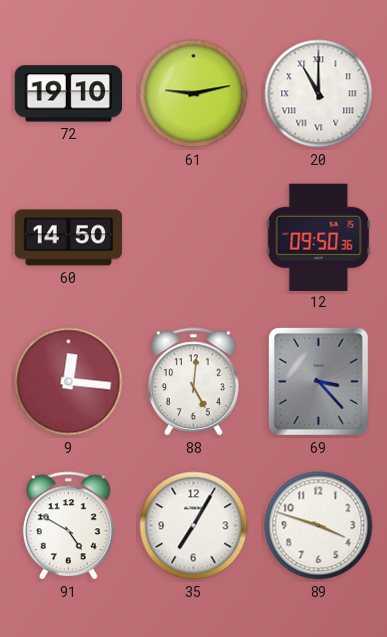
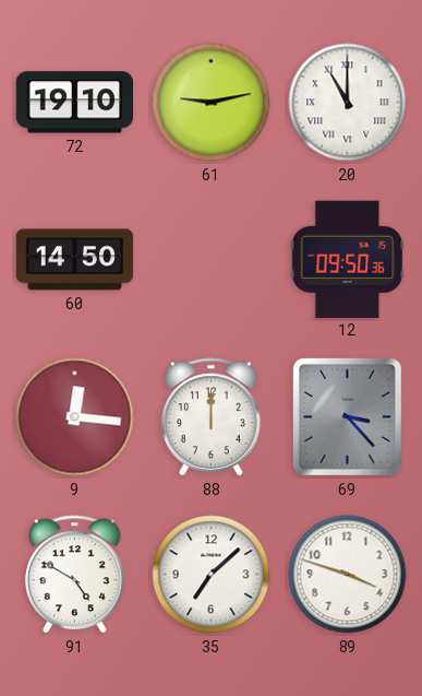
88: 5:01 -> 12:00 (210, 417)
35: 7:05 -> 7:08 (212, 575)
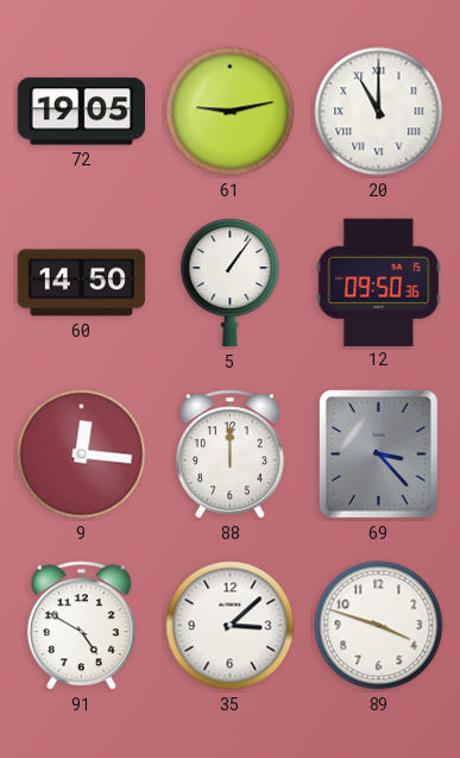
72: 19:10 -> 19:05 (82, 112)
5: none -> 1:06 (231, 283)
35: 7:08 -> 3:08 (231, 626)
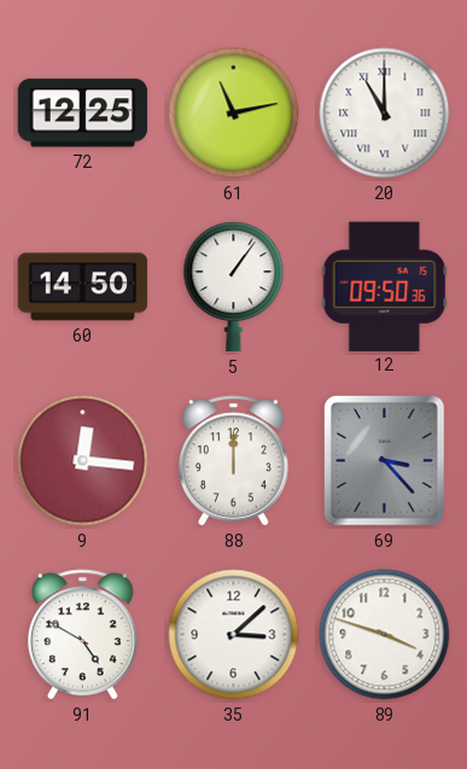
72: 19:05 -> 12:25 (83, 113)
61: 9:13 -> 11:13 (234, 113)
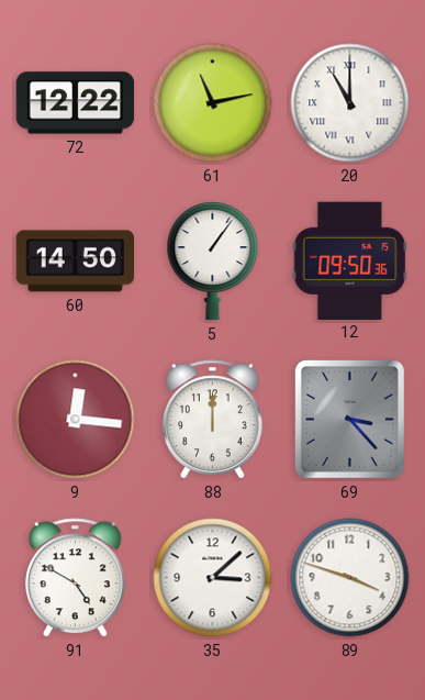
72: 12:25 -> 12:22 (76, 103)
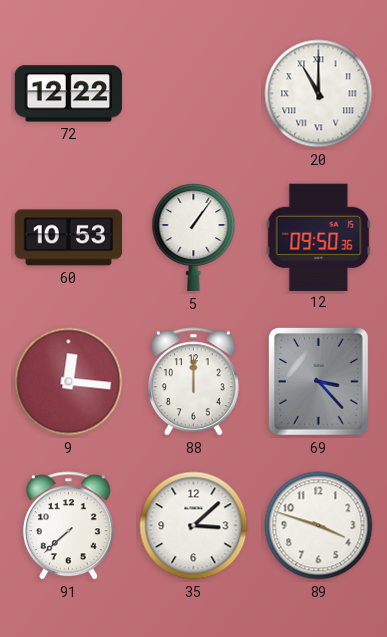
61: 11:13 -> none (213, 103)
60: 14:50 -> 10:53 (69, 238)
91: 4:50 -> 7:38 (68, 526)
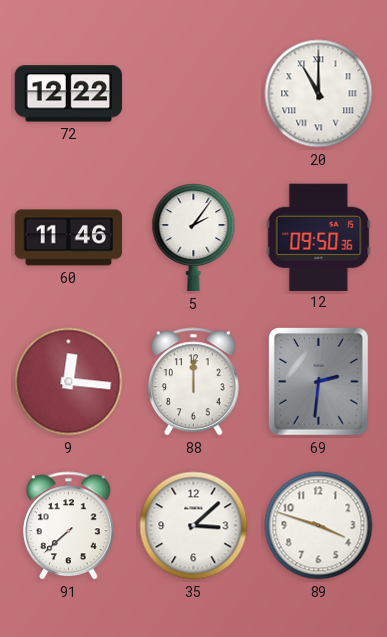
60: 10:53 -> 11:46 (69, 238)
5: 1:06 -> 2:06 (194, 238)
69: 3:23 -> 2:31 (319, 382)
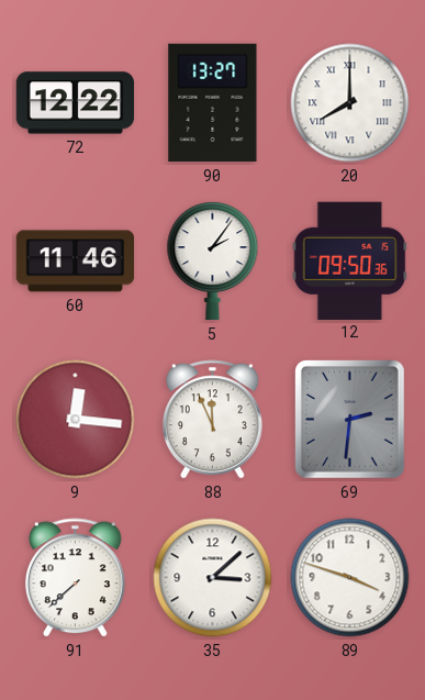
90: none -> 13:27 (213, 103)
20: 11:00 -> 8:00 (350, 103)
88: 12:00 -> 11:56 (212, 420)
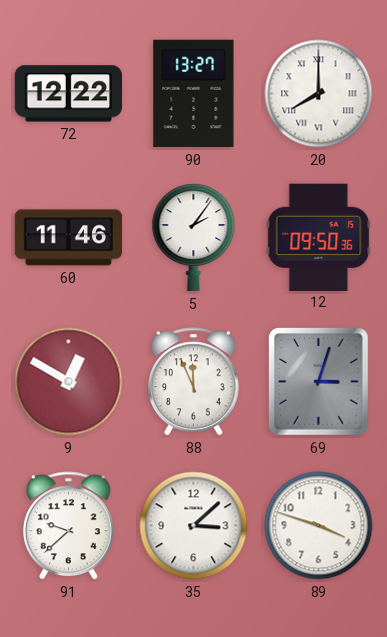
9: 12:16 -> 12:50 (69, 382)
69: 2:31 -> 3:03 (319, 382)
91: 7:38 -> 9:38 (68, 526)
